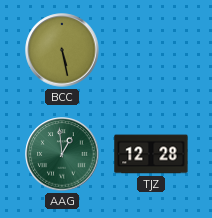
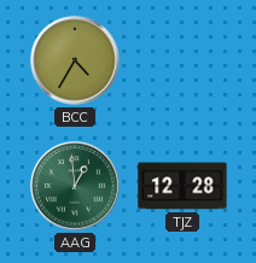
BCC: 5:28 -> 4:35 (75, 60)
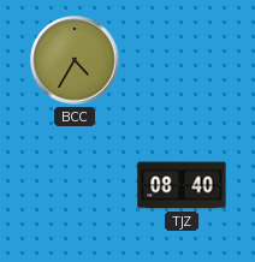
AAG: 12:59 -> none (75, 186)
TJZ: 12:28 -> 08:40 (182, 185)
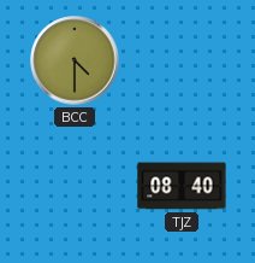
BCC: 4:35 -> 4:30 (75, 60)
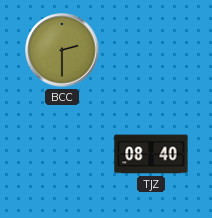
BCC: 4:30 -> 2:30 (62, 50)
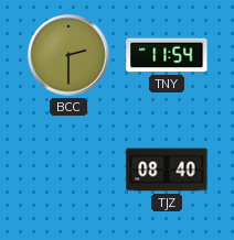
TNY: none -> 11:54 (167, 55)
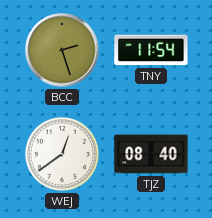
BCC: 2:30 -> 2:27 (62, 50)
WEJ: none -> 12:39 (62, 154)
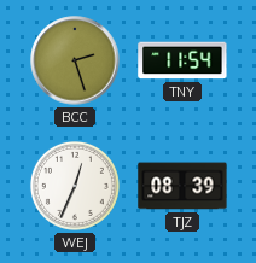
WEJ: 12:39 -> 12:34 (75, 186)
TJZ: 08:40 -> 08:39 (182, 186)
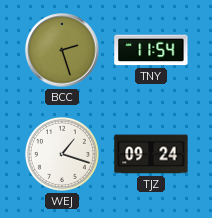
WEJ: 12:34 -> 1:18 (62, 154)
TJZ: 08:39 -> 09:24 (151, 154)
